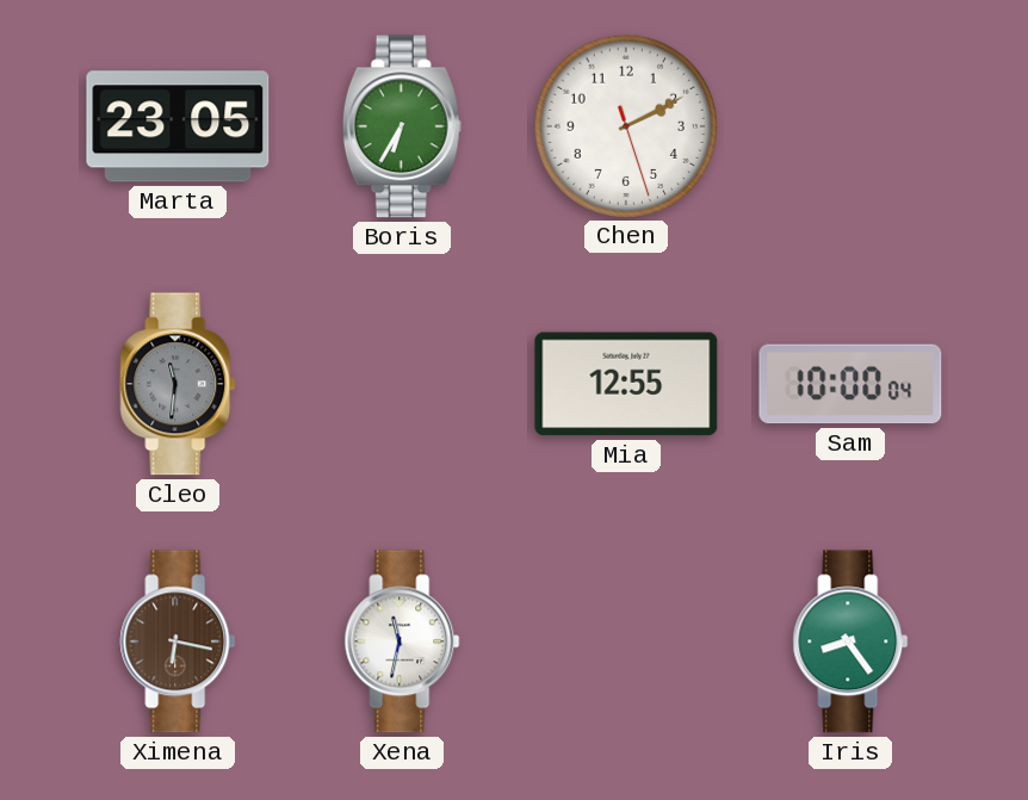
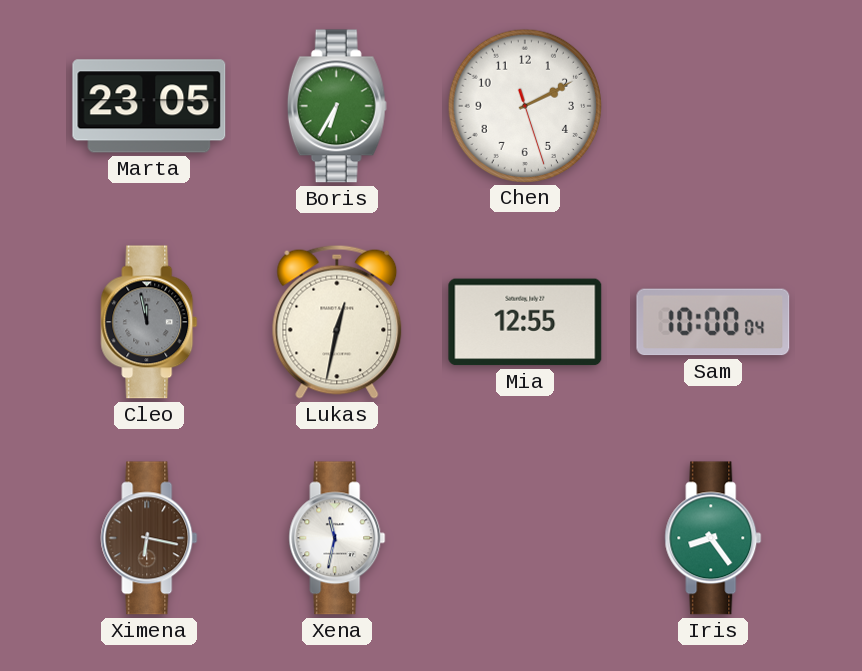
Cleo: 11:31 -> 11:58 (149, 322)
Lukas: none -> 12:32 (337, 322)
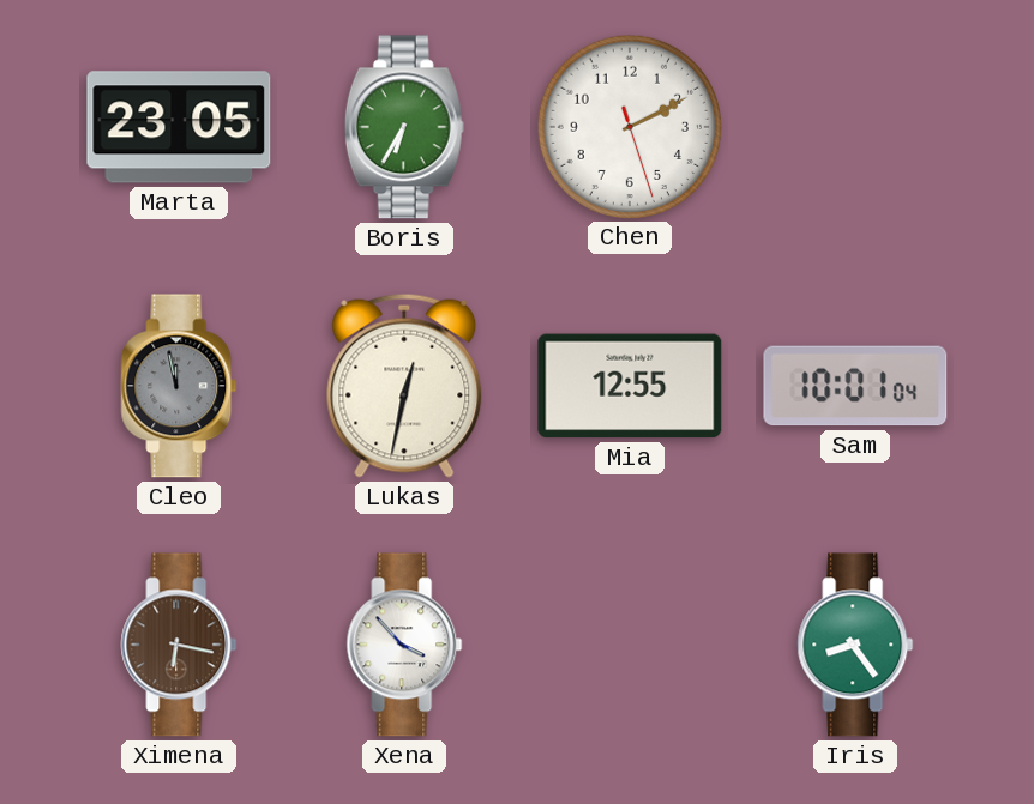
Sam: 10:00 -> 10:01 (855, 386)
Xena: 11:32 -> 3:53 (404, 645)
